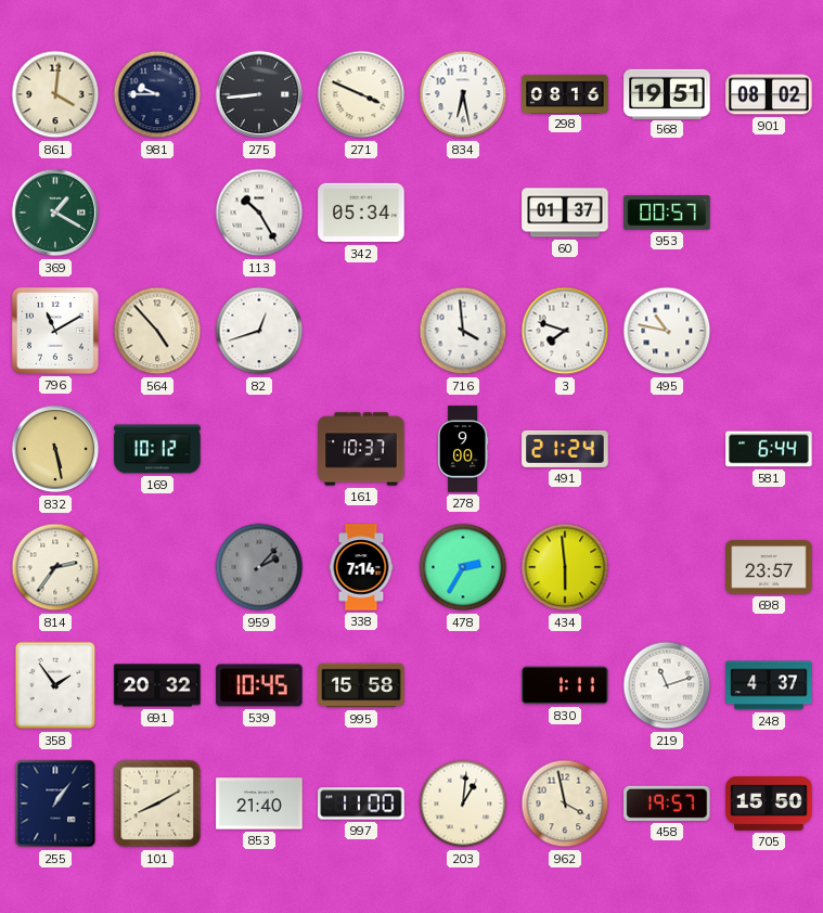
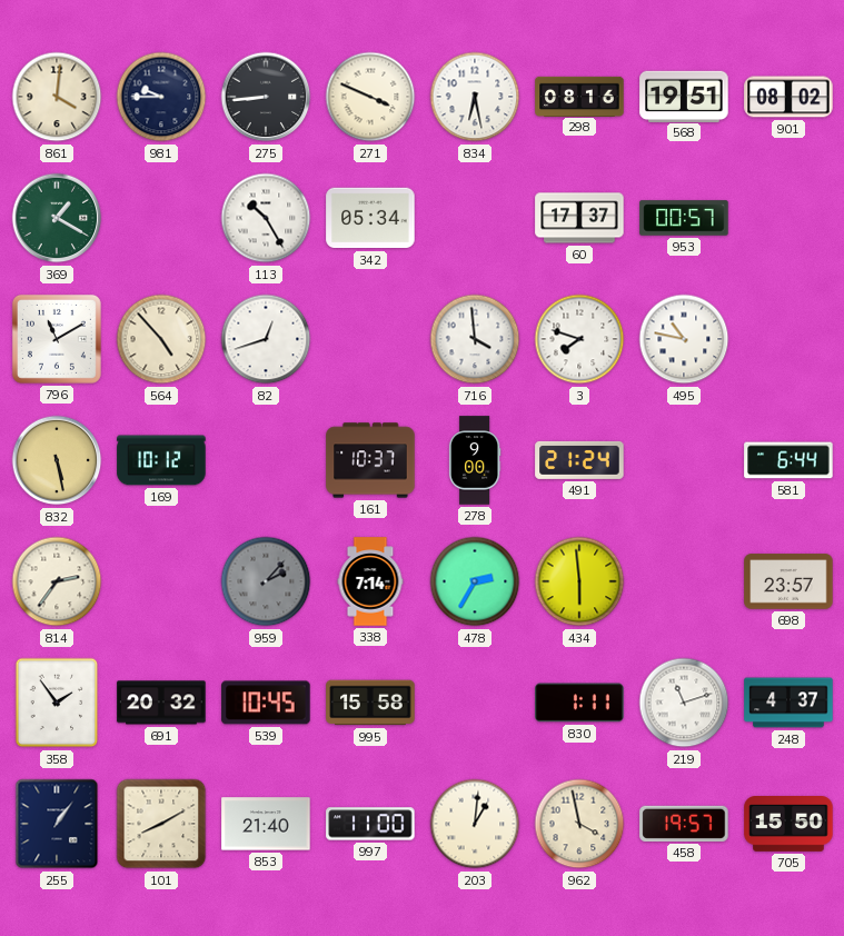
60: 01:37 -> 17:37 (579, 218)
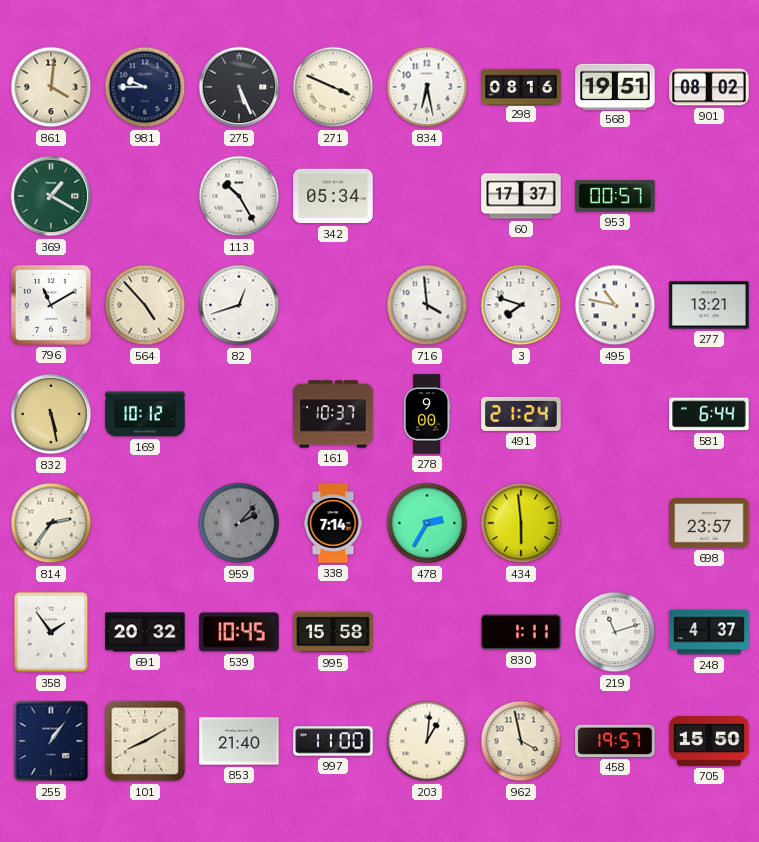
275: 8:44 -> 5:26 (239, 87)
277: none -> 13:21 (709, 305)
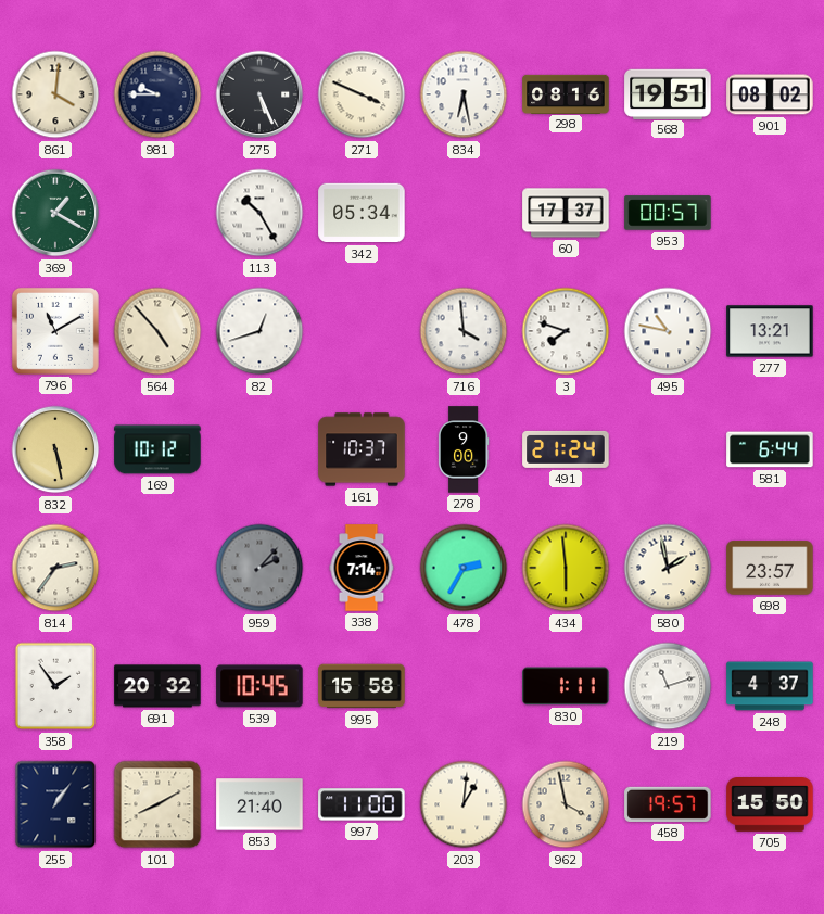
580: none -> 1:58 (668, 568)
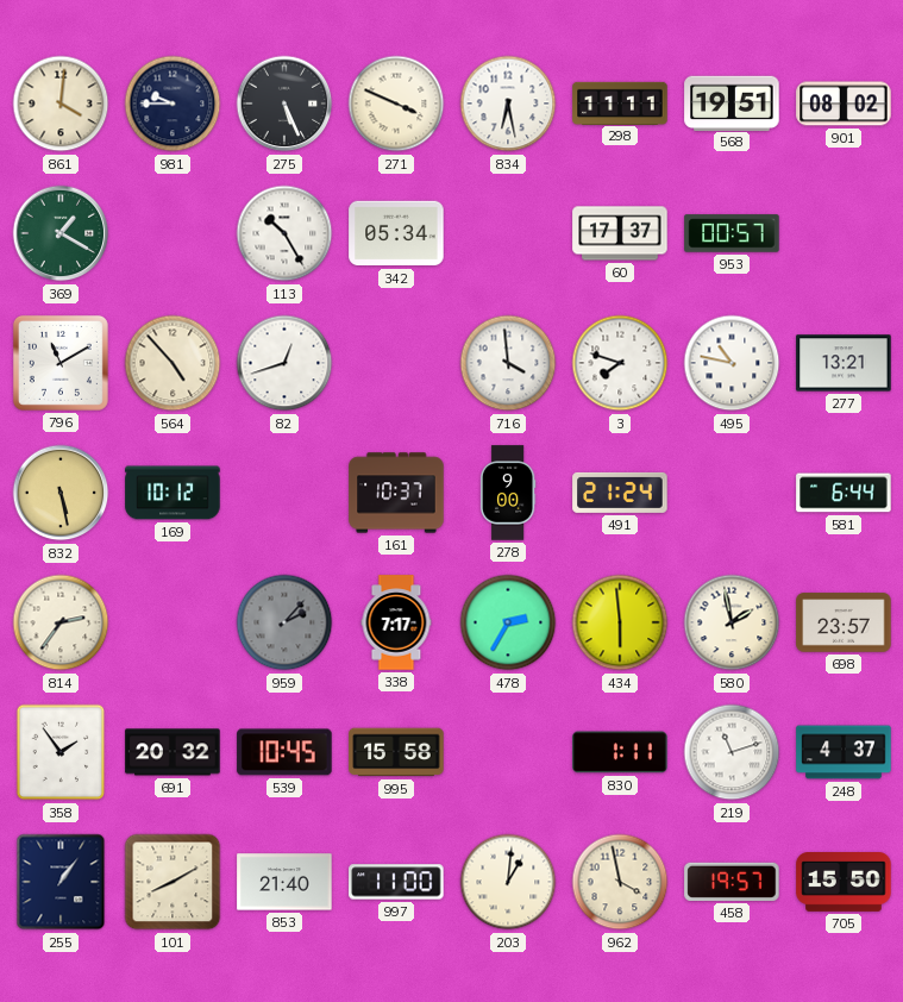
298: 08:16 -> 11:11 (620, 102)
338: 7:14 -> 7:17 (396, 622)
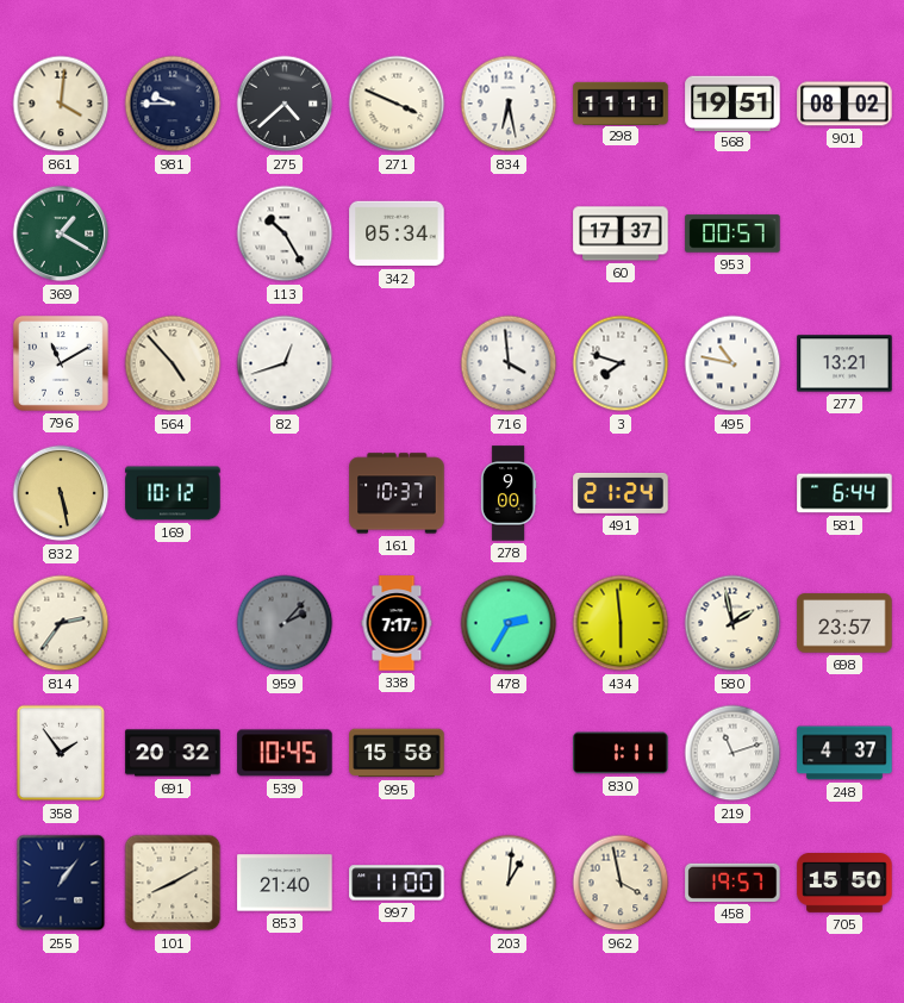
275: 5:26 -> 4:38 (285, 104)
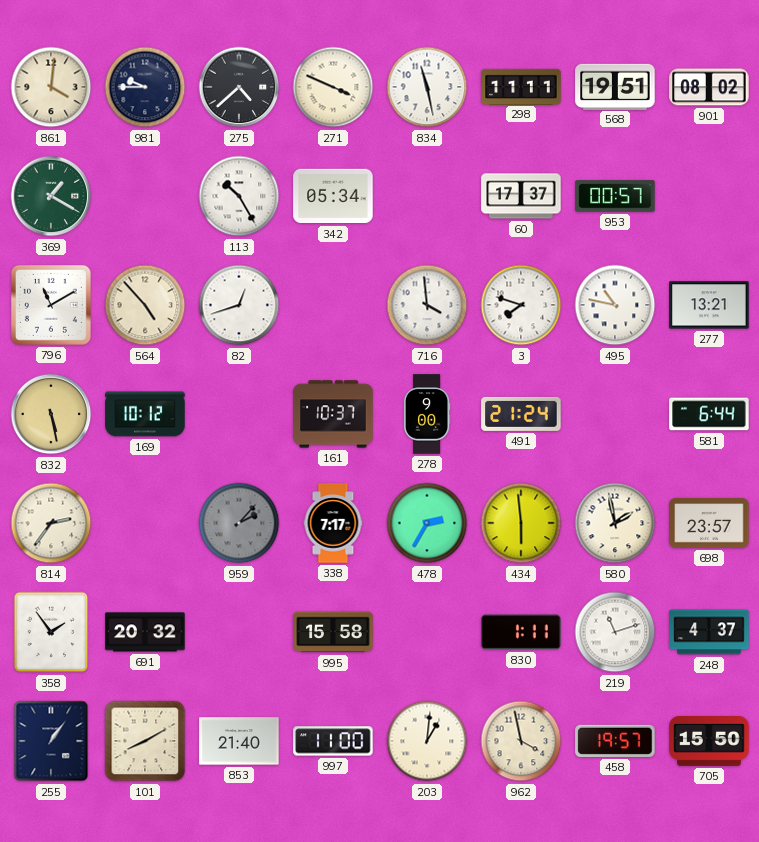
834: 6:28 -> 11:28 (427, 87)
539: 10:45 -> none (285, 753)
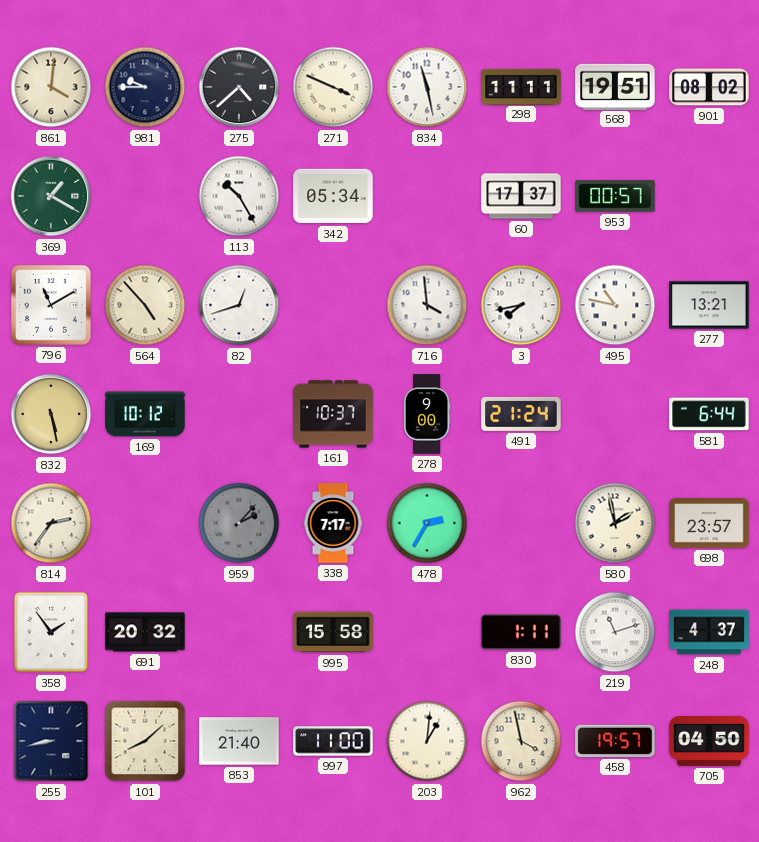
3: 7:48 -> 7:43 (521, 305)
434: 5:59 -> none (521, 523)
255: 1:06 -> 8:43 (51, 741)
101: 8:10 -> 8:08 (145, 741)
705: 15:50 -> 04:50 (709, 742)
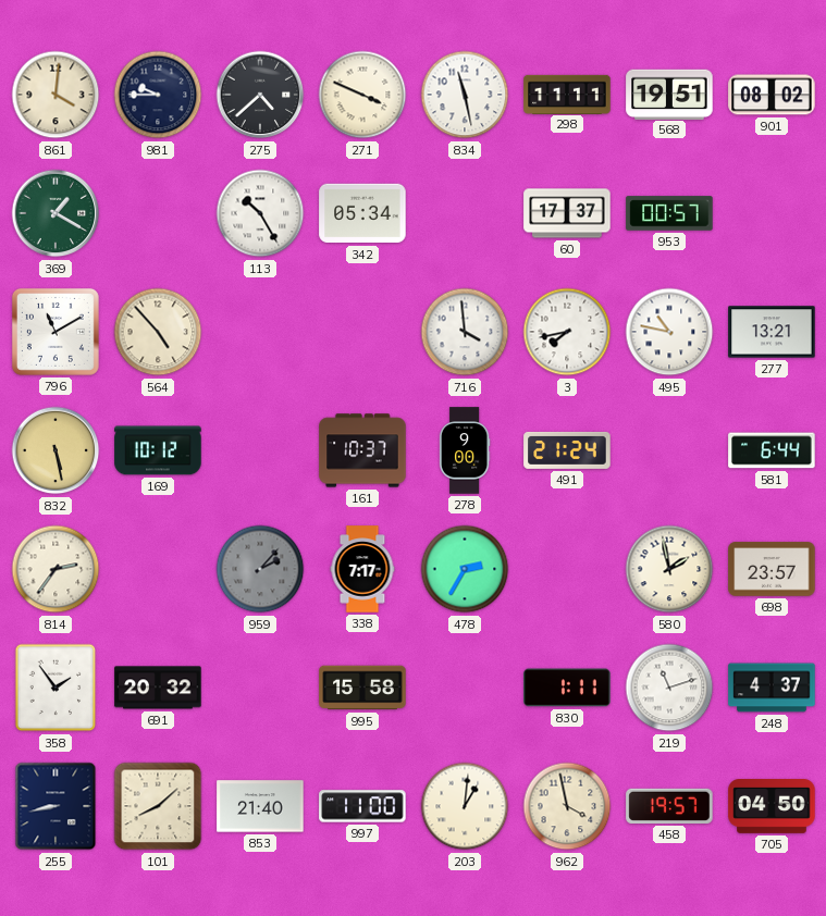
82: 12:42 -> none (239, 305)
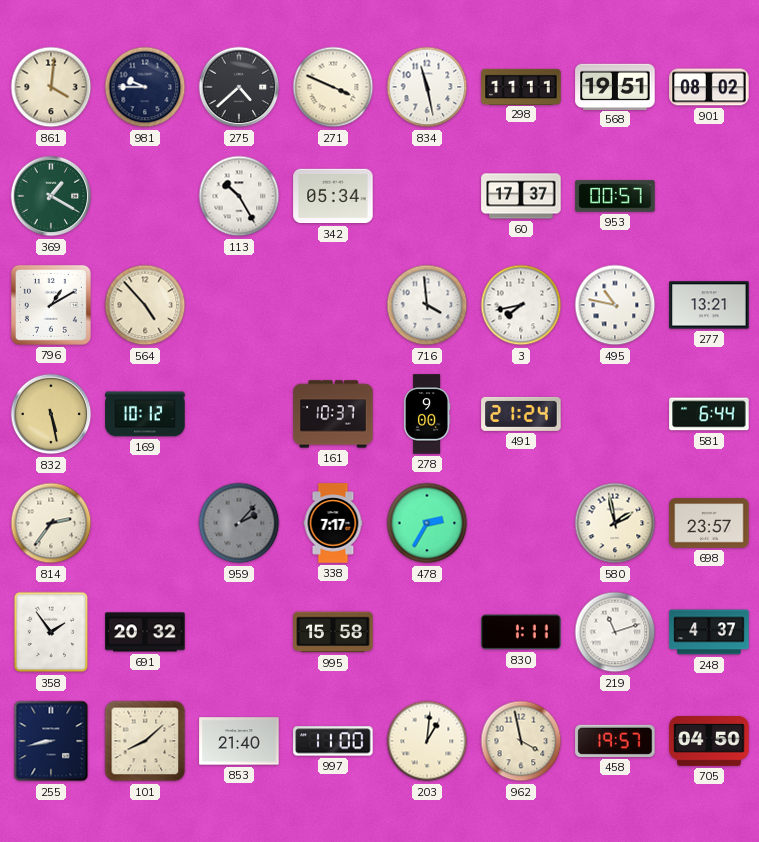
796: 11:10 -> 1:10 (51, 305)
